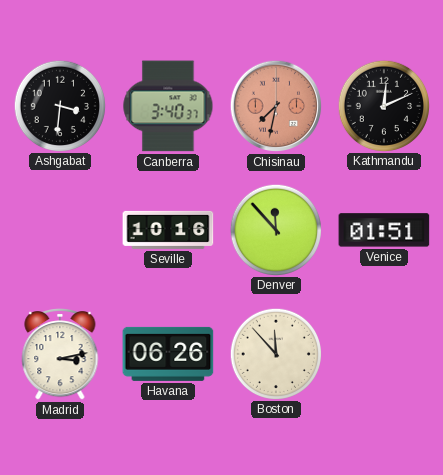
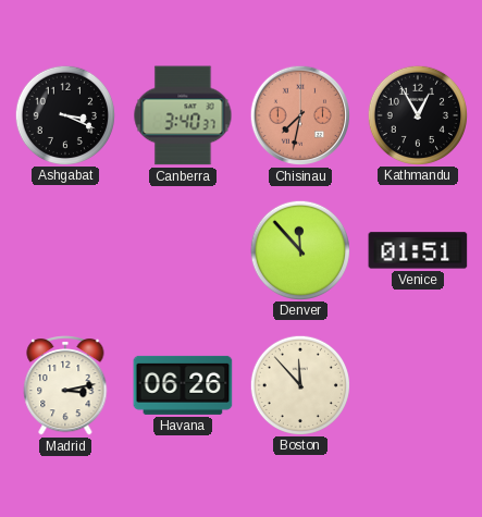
Ashgabat: 3:31 -> 3:19 (64, 114)
Kathmandu: 12:11 -> 12:55 (417, 114)
Seville: 10:16 -> none (168, 230)
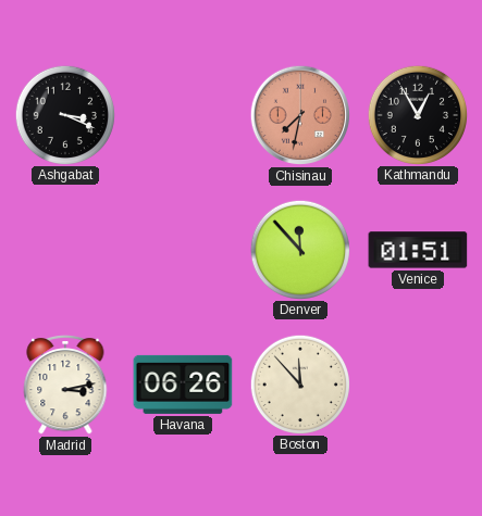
Canberra: 3:40 -> none (183, 115)
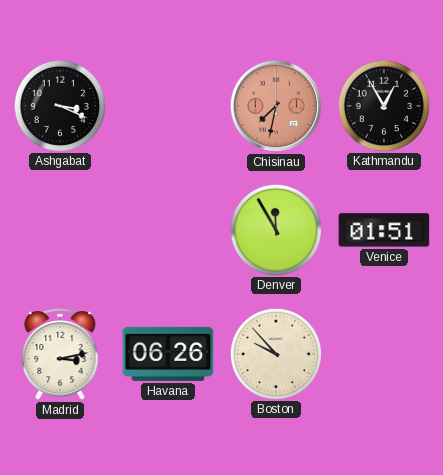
Denver: 11:53 -> 11:55 (275, 229)
Boston: 11:53 -> 9:53 (275, 353)
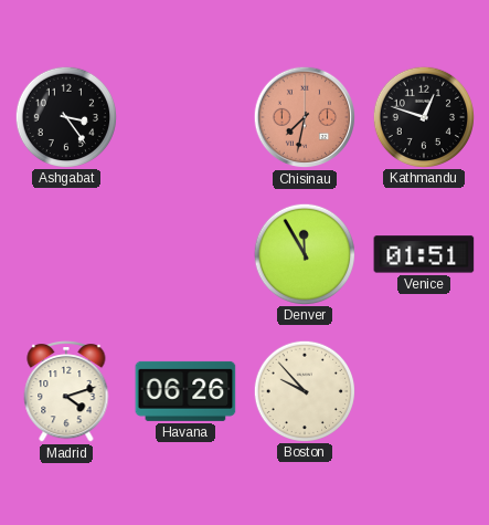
Ashgabat: 3:19 -> 3:24 (65, 116)
Kathmandu: 12:55 -> 12:48 (423, 116)
Madrid: 3:13 -> 4:12 (66, 392)
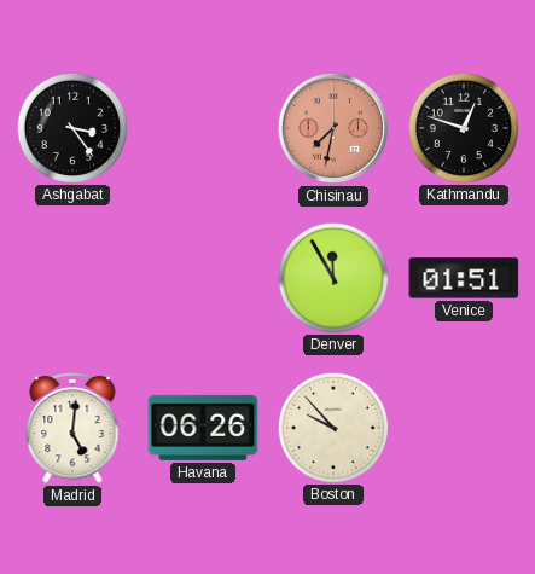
Madrid: 4:12 -> 5:01 (72, 429)
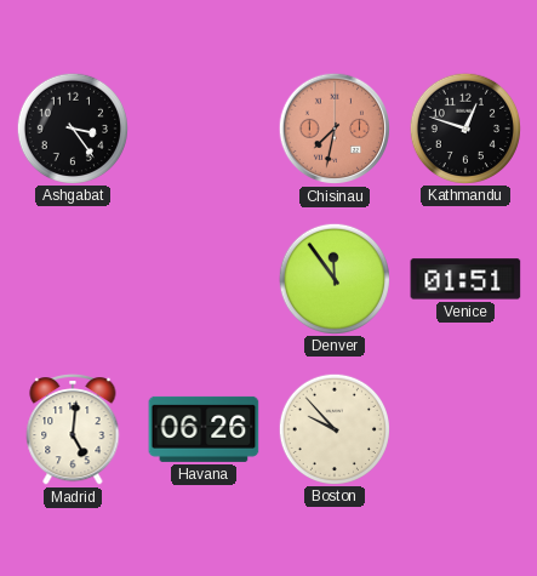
Denver: 11:55 -> 11:54 (333, 278)
